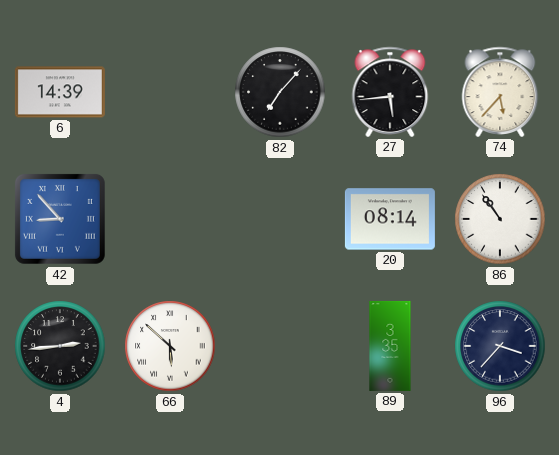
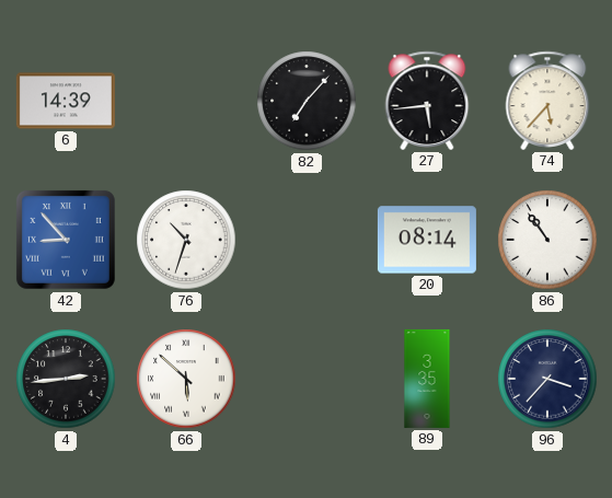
76: none -> 10:33 (186, 240)
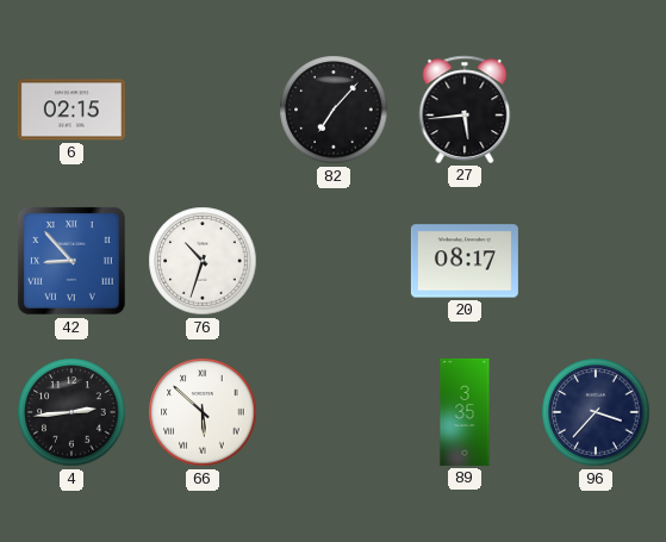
6: 14:39 -> 02:15 (71, 110)
74: 5:37 -> none (547, 101)
20: 08:14 -> 08:17 (465, 261)
86: 10:54 -> none (547, 240)
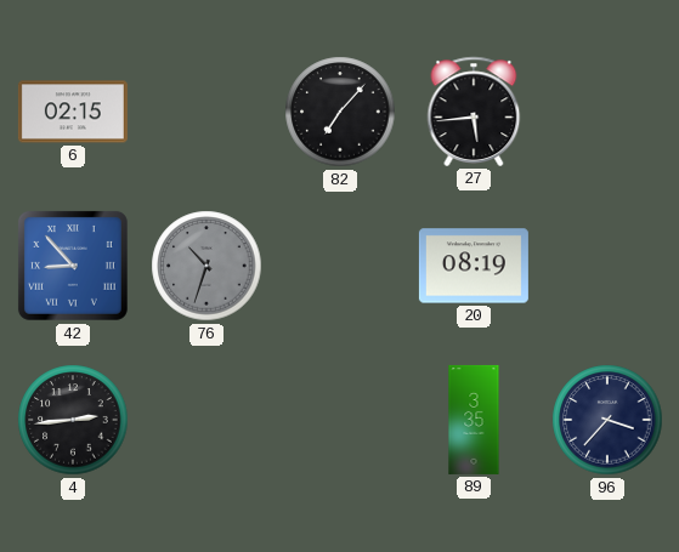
76 dial: white -> grey (206, 266)
20: 08:17 -> 08:19 (474, 266)
66: 5:52 -> none (203, 412)
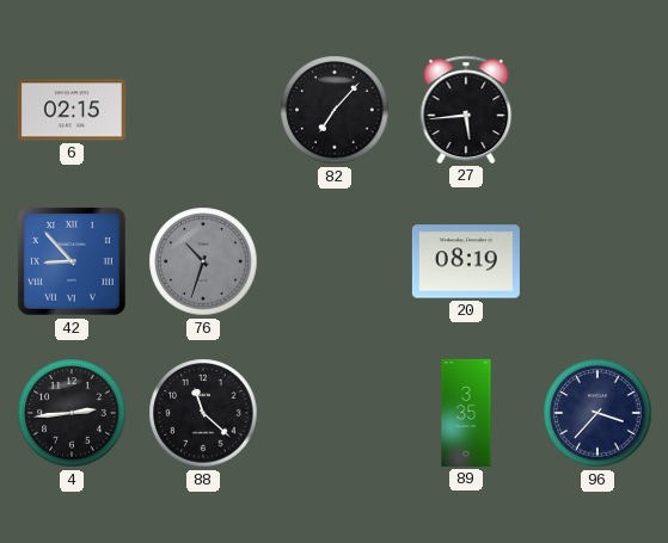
88: none -> 11:22 (203, 413)
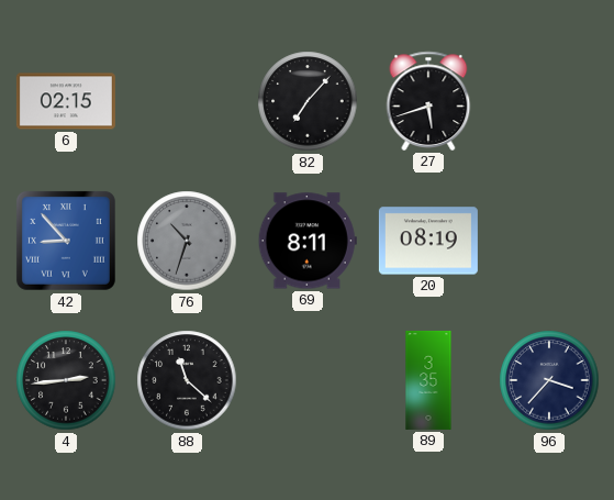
27: 5:44 -> 5:42 (428, 101)
69: none -> 8:11 (308, 241)
